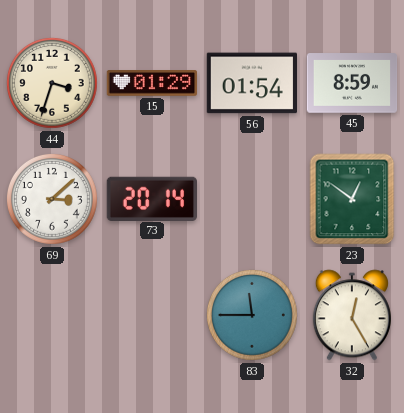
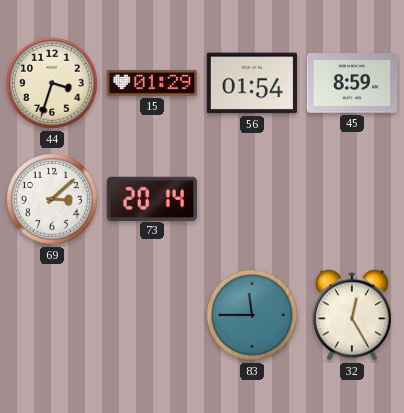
23: 12:51 -> none (352, 199)
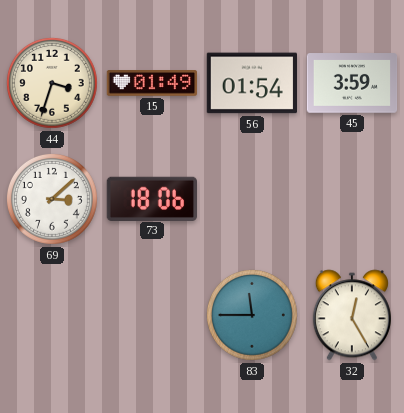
15: 01:29 -> 01:49 (152, 83)
45: 8:59 -> 3:59 (352, 83)
73: 20:14 -> 18:06 (151, 198)
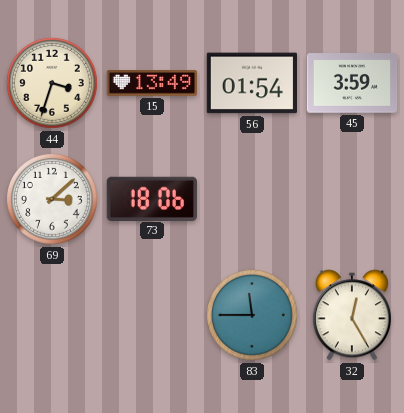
15: 01:49 -> 13:49 (152, 83)
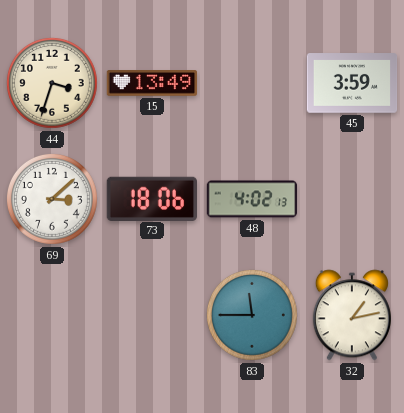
56: 01:54 -> none (252, 83)
48: none -> 4:02 (252, 199)
32: 12:25 -> 1:13 (352, 315)
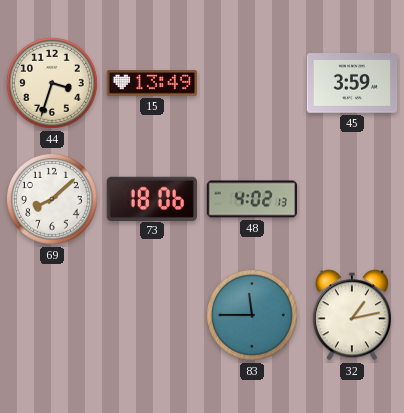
69: 3:08 -> 8:08 (52, 199)
